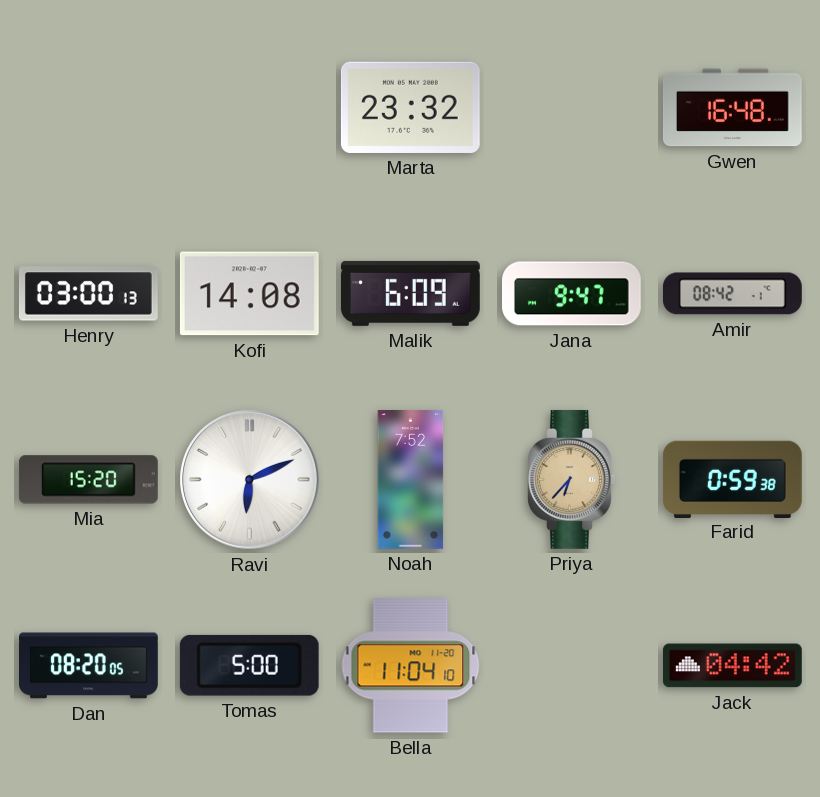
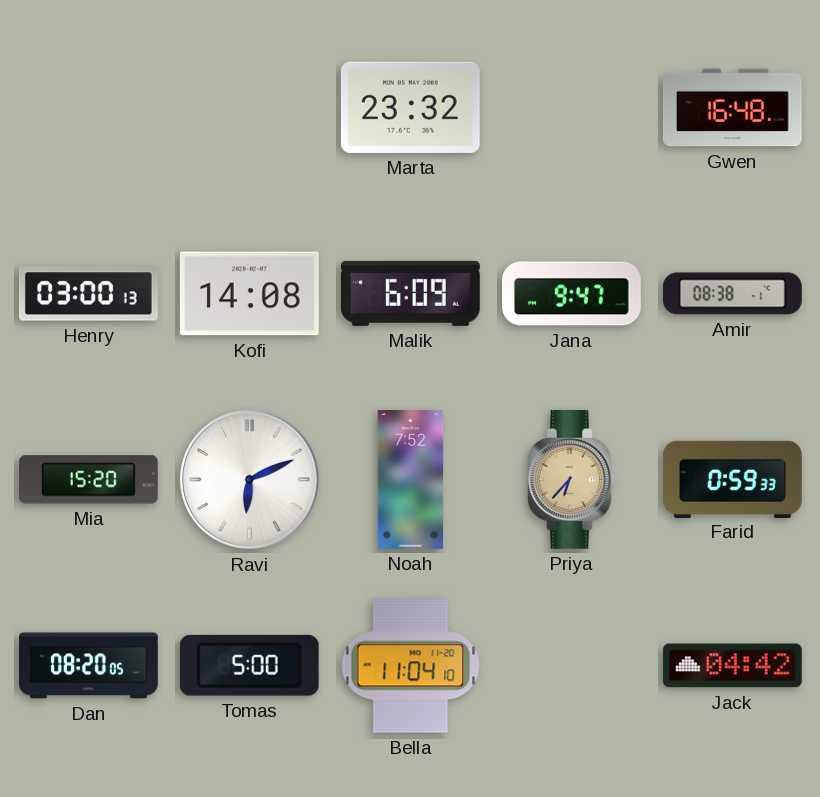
Amir: 08:42 -> 08:38 (732, 294)
Farid: 0:59:38 -> 0:59:33 (732, 479)
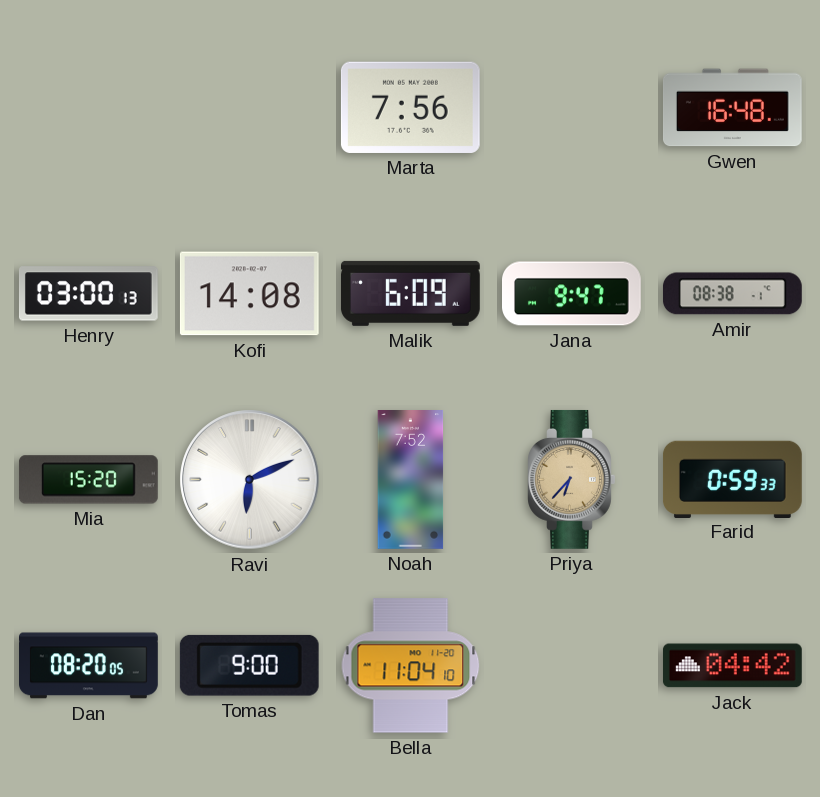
Marta: 23:32 -> 7:56 (410, 107)
Tomas: 5:00 -> 9:00 (249, 665)
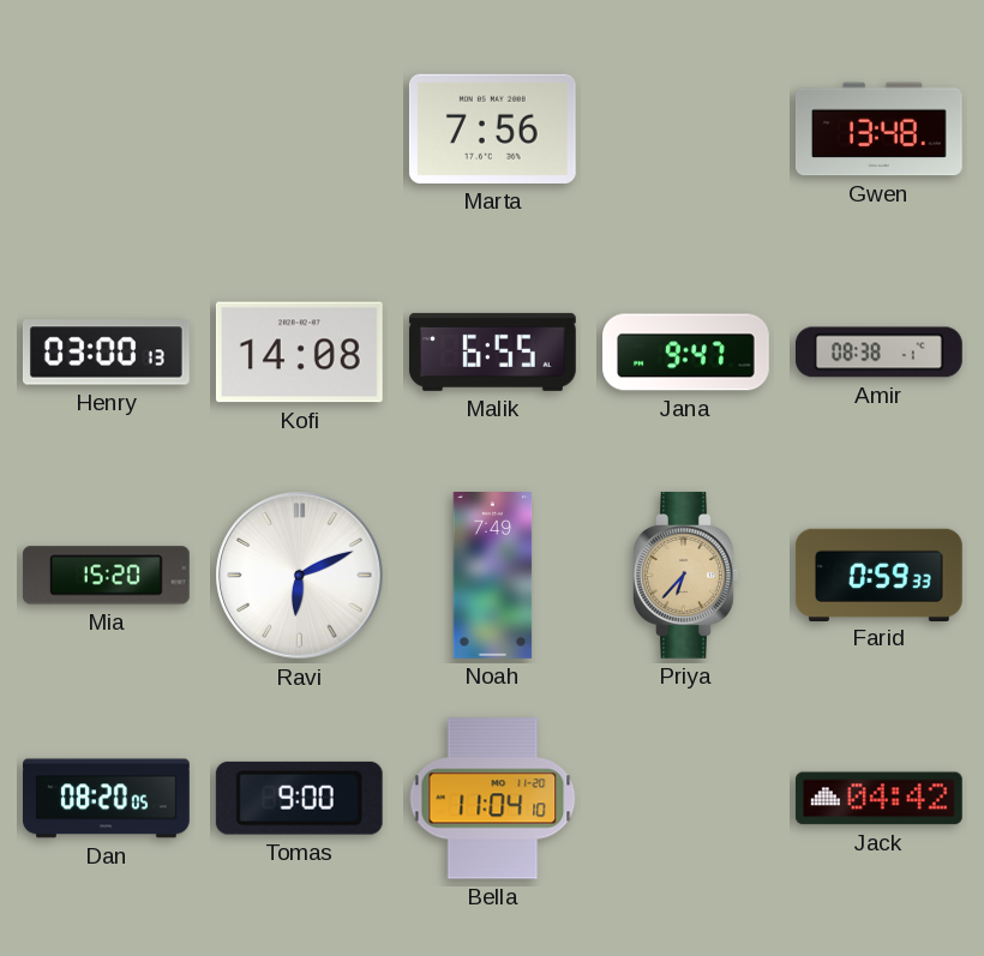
Gwen: 16:48 -> 13:48 (878, 130)
Malik: 6:09 -> 6:55 (492, 351)
Noah: 7:52 -> 7:49 (493, 576)
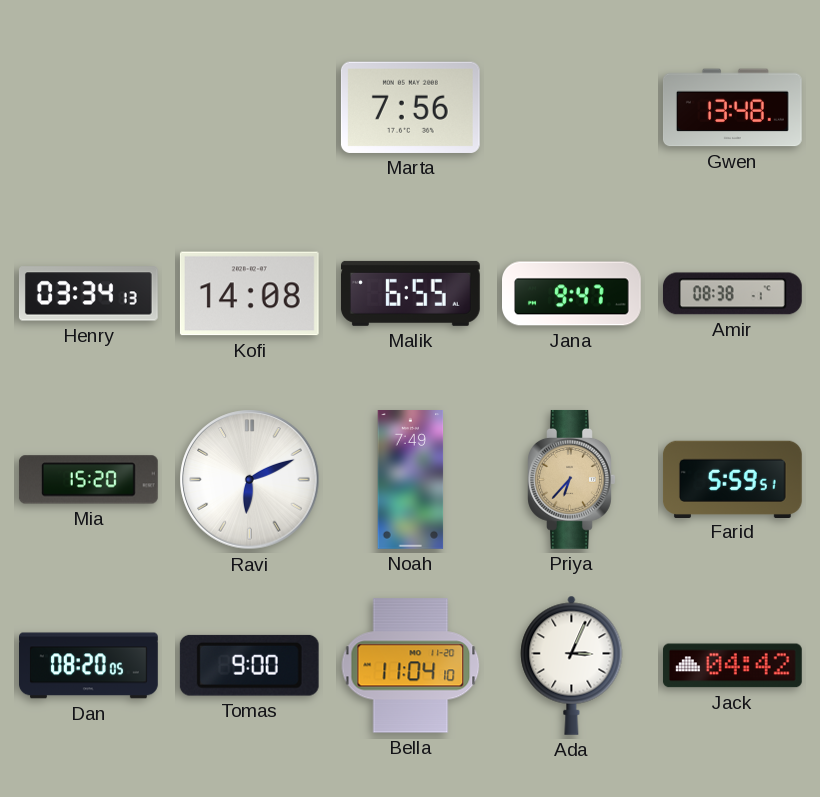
Henry: 03:00 -> 03:34 (88, 294)
Farid: 0:59 -> 5:59 (732, 479)
Ada: none -> 3:04 (572, 665)
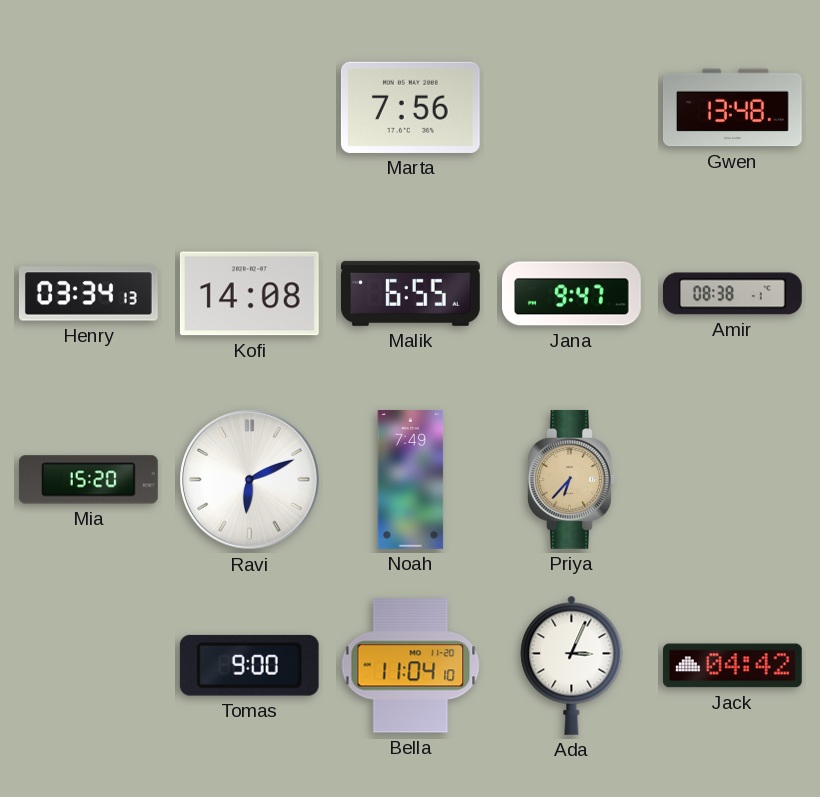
Farid: 5:59 -> none (732, 479)
Dan: 08:20 -> none (89, 666)
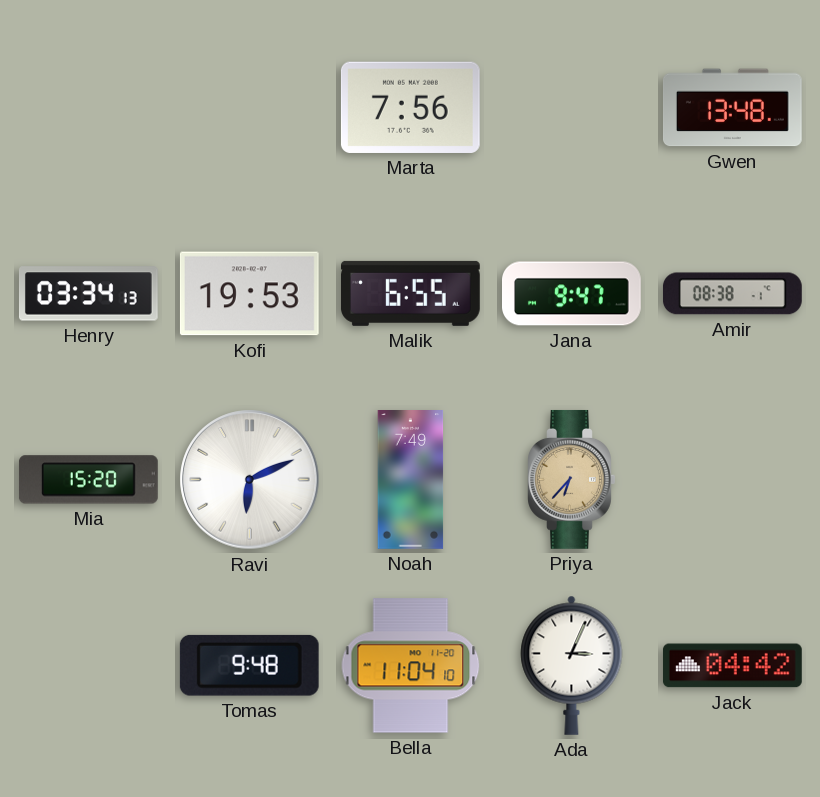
Kofi: 14:08 -> 19:53 (249, 294)
Tomas: 9:00 -> 9:48 (249, 665)
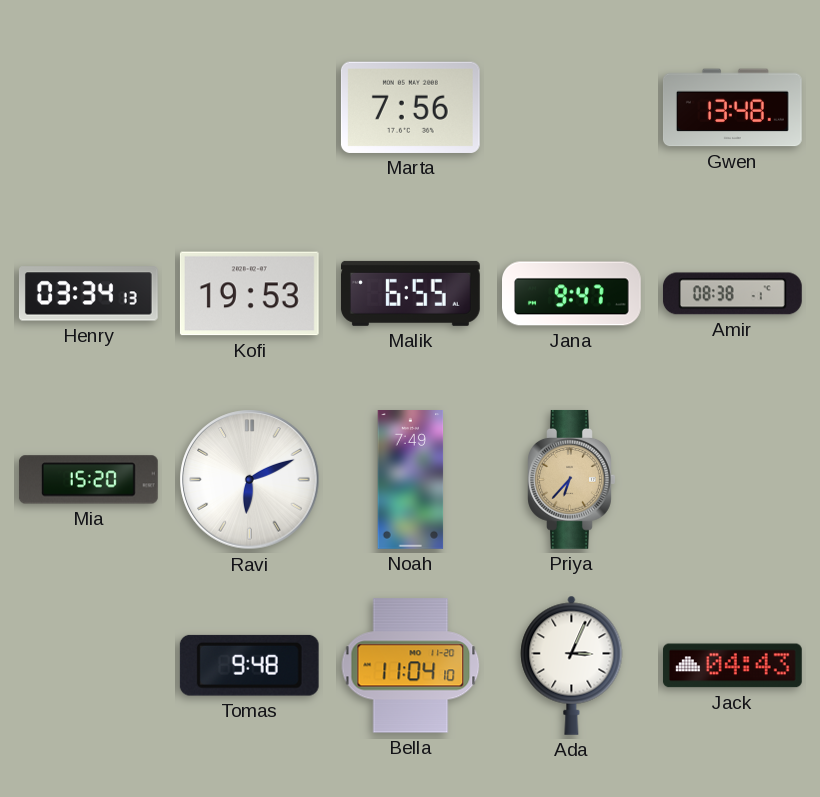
Jack: 04:42 -> 04:43 (732, 666)
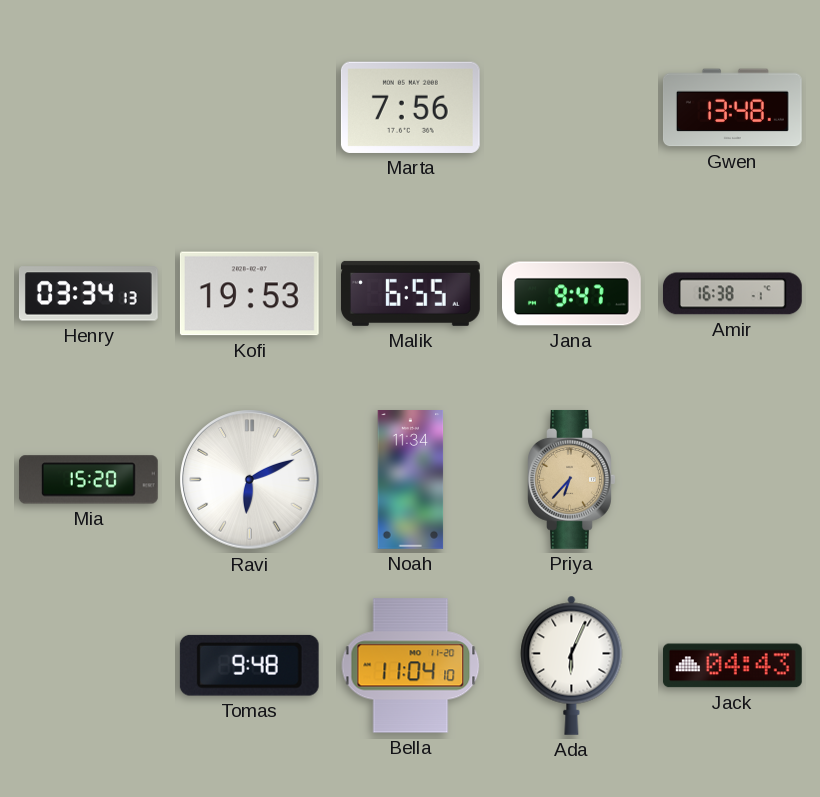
Amir: 08:38 -> 16:38 (732, 294)
Noah: 7:49 -> 11:34 (411, 480)
Ada: 3:04 -> 6:04 (572, 665)
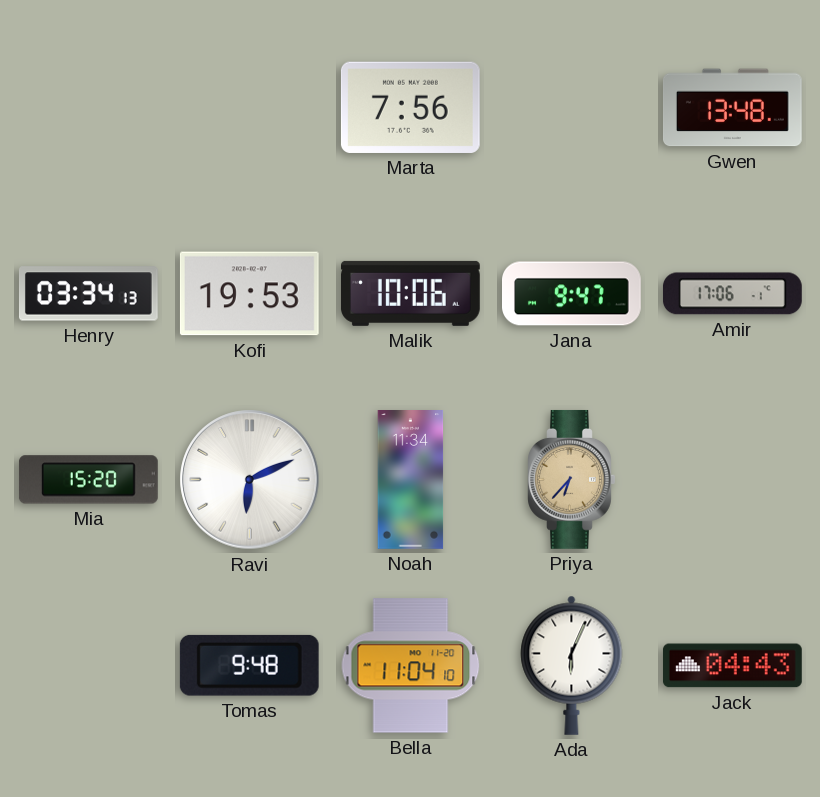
Malik: 6:55 -> 10:06 (410, 293)
Amir: 16:38 -> 17:06 (732, 294)
